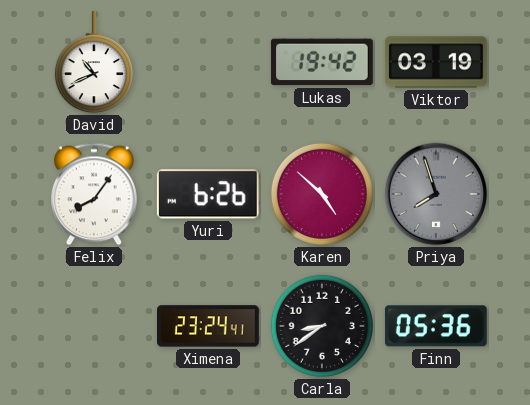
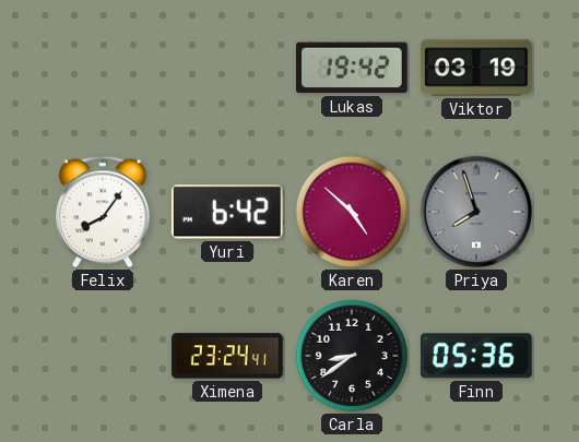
David: 10:41 -> none (94, 63)
Yuri: 6:26 -> 6:42 (227, 212)
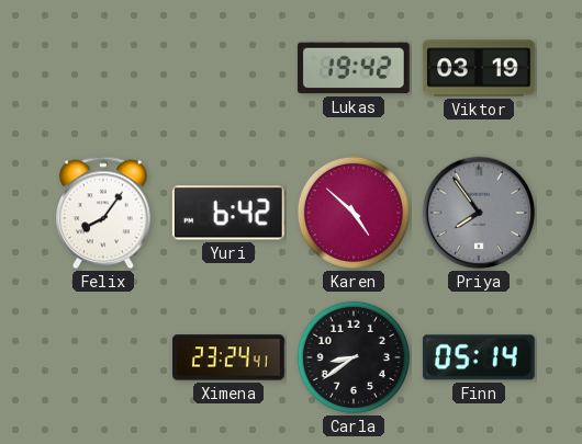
Priya: 7:57 -> 7:54 (479, 213)
Finn: 05:36 -> 05:14 (479, 357)
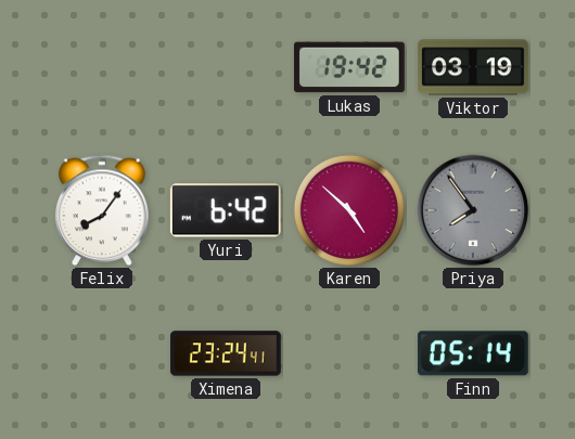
Carla: 8:39 -> none (354, 357)
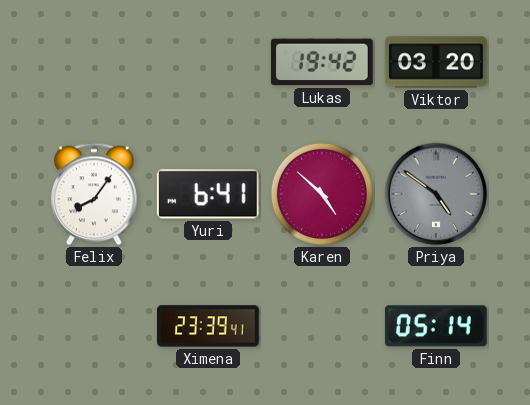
Viktor: 03:19 -> 03:20 (436, 62)
Yuri: 6:42 -> 6:41 (208, 194)
Priya: 7:54 -> 4:51 (436, 194)
Ximena: 23:24 -> 23:39 (209, 326)
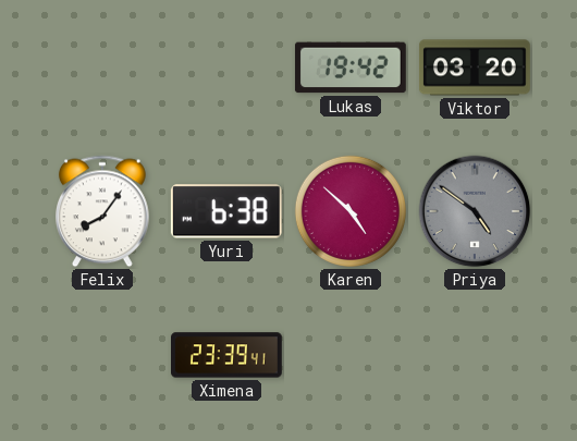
Yuri: 6:41 -> 6:38 (226, 211)
Finn: 05:14 -> none (436, 326)
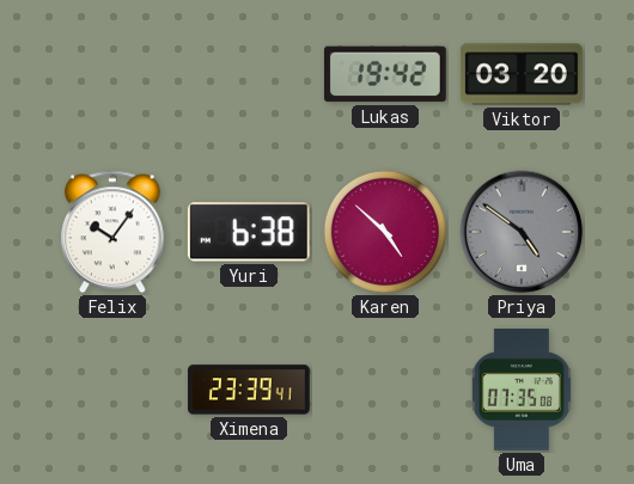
Felix: 8:06 -> 10:06 (114, 232)
Uma: none -> 07:35 (522, 390)
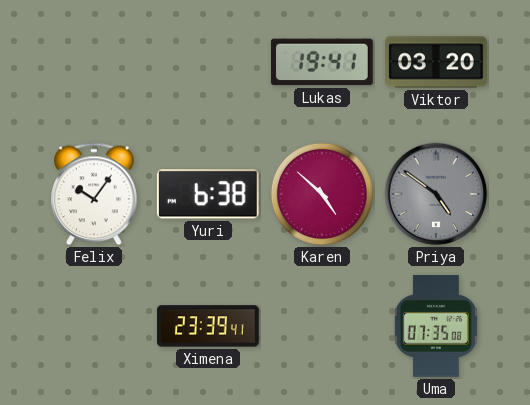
Lukas: 19:42 -> 19:41 (322, 62)
